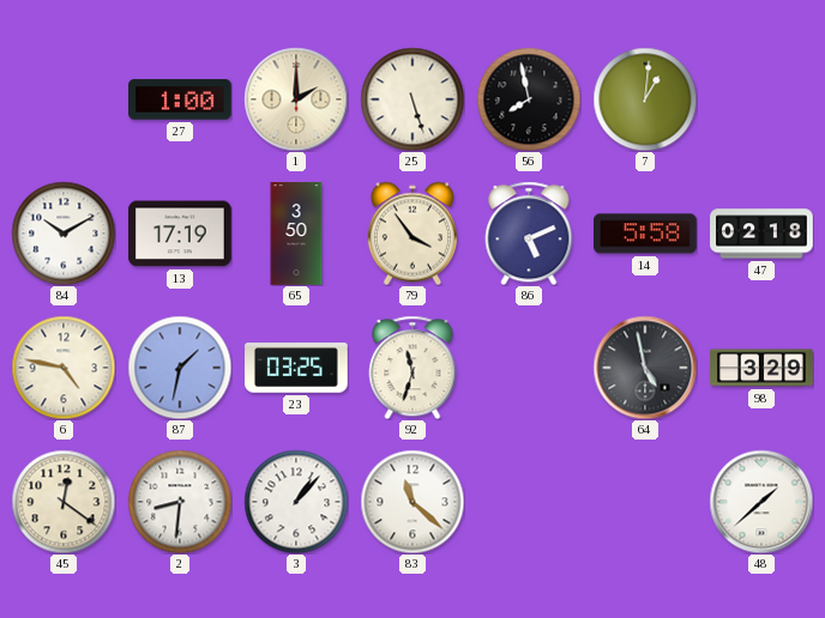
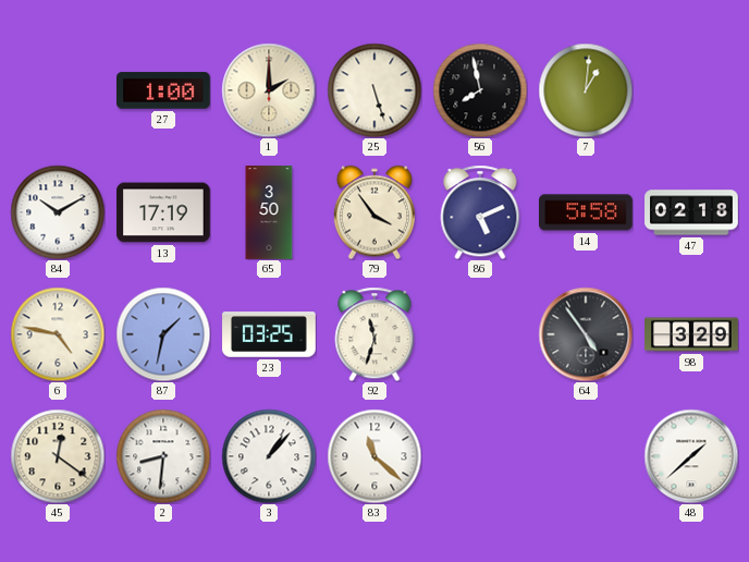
64: 4:58 -> 4:54 (586, 334)
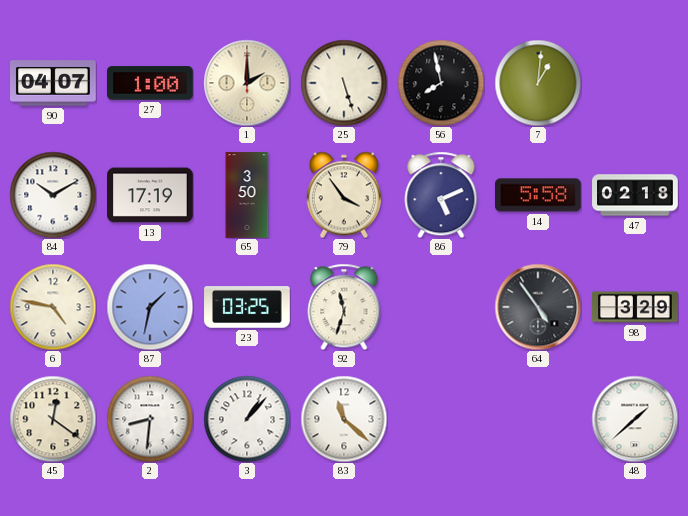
90: none -> 04:07 (53, 83)
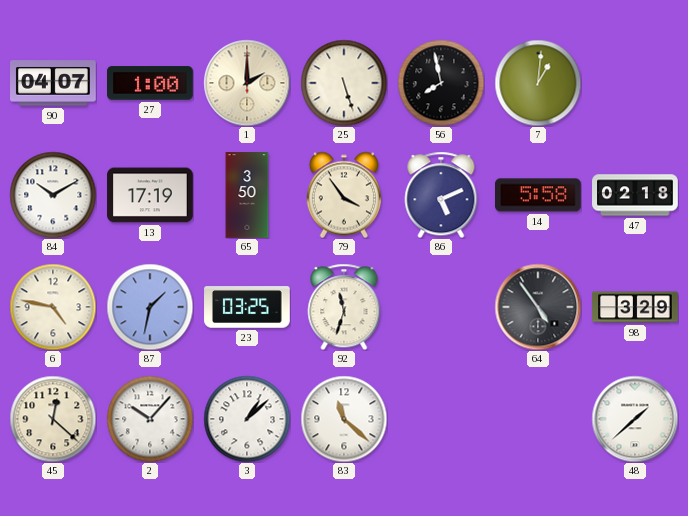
45: 12:21 -> 12:22 (53, 419)
2: 8:31 -> 10:07 (150, 419)
3: 1:07 -> 1:08 (247, 419)
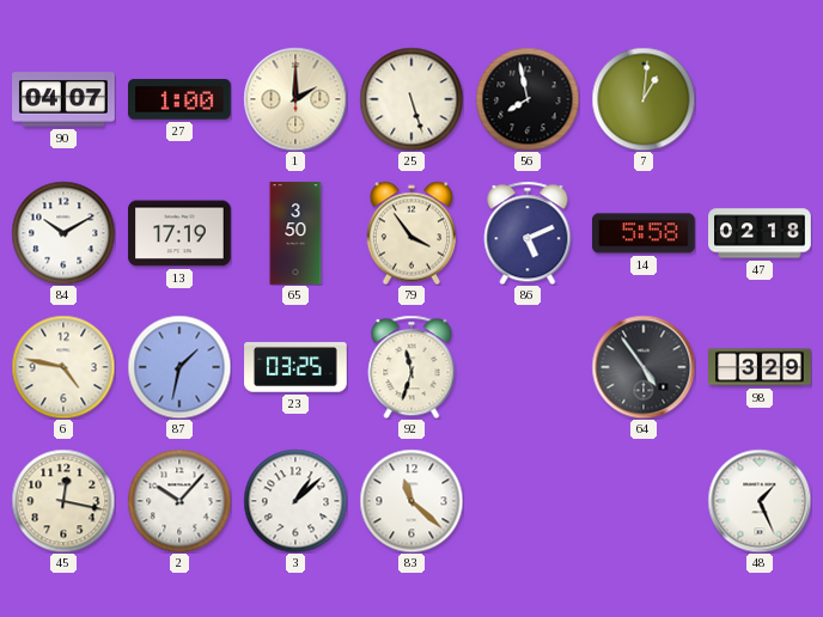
45: 12:22 -> 12:17 (63, 501)
48: 1:38 -> 1:26 (760, 501)
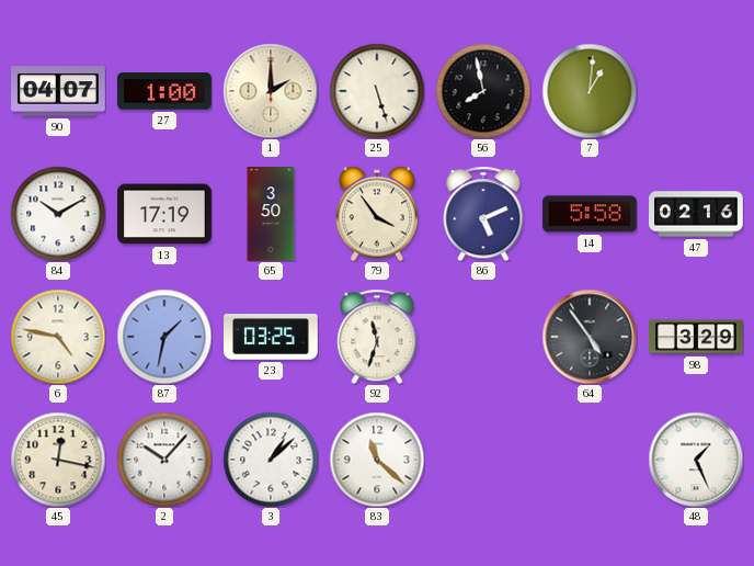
47: 02:18 -> 02:16 (696, 214)
